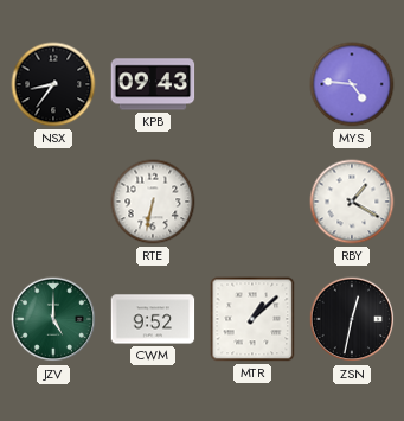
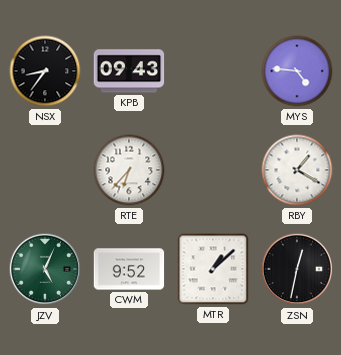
RTE: 6:32 -> 6:37 (129, 170)
JZV: 5:00 -> 5:04 (45, 269)
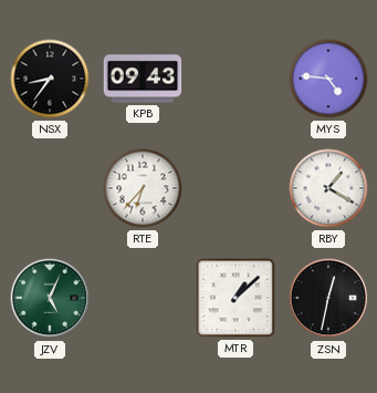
CWM: 9:52 -> none (129, 269)
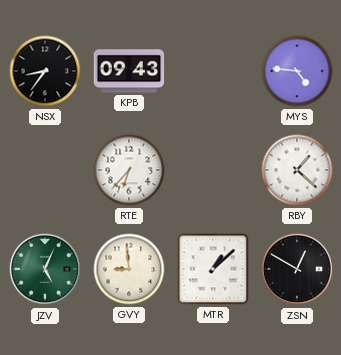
RBY: 1:20 -> 1:22 (297, 170)
GVY: none -> 8:59 (129, 269)
ZSN: 12:32 -> 12:50 (297, 269)
